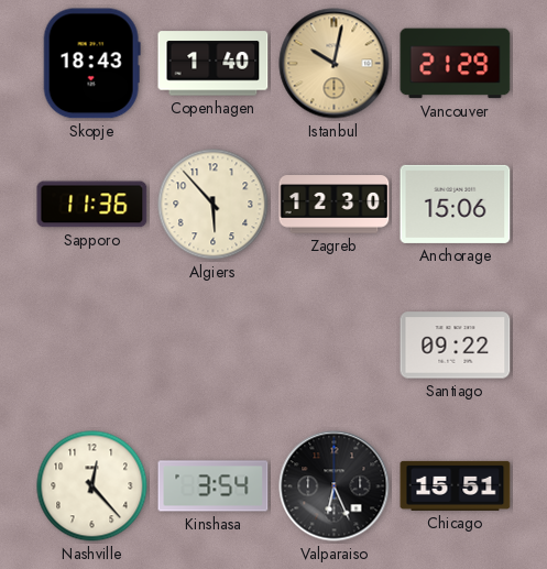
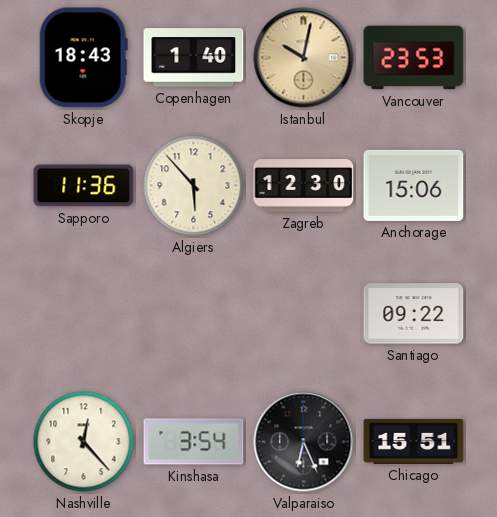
Vancouver: 21:29 -> 23:53 (414, 58)
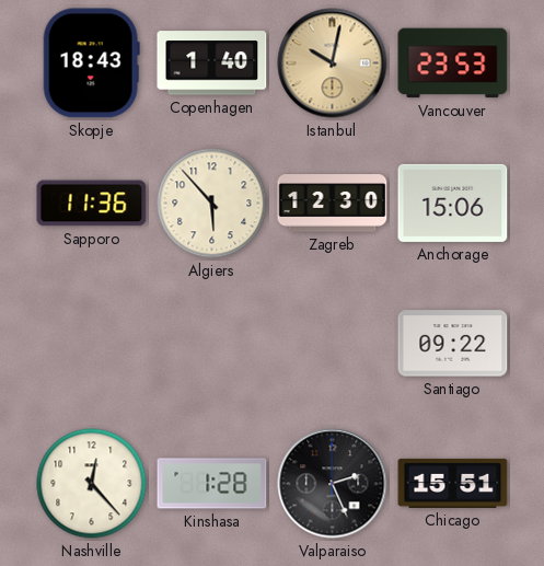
Kinshasa: 3:54 -> 1:28 (212, 484)
Valparaiso: 6:26 -> 2:26 (333, 484)
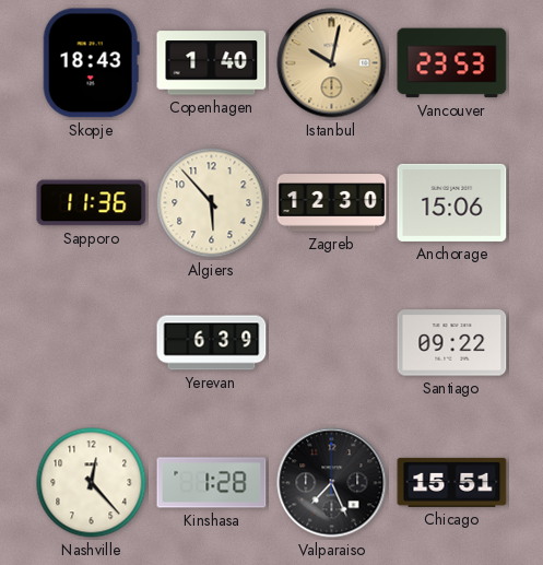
Yerevan: none -> 6:39 (212, 343)
Valparaiso: 2:26 -> 7:26 (332, 483)
